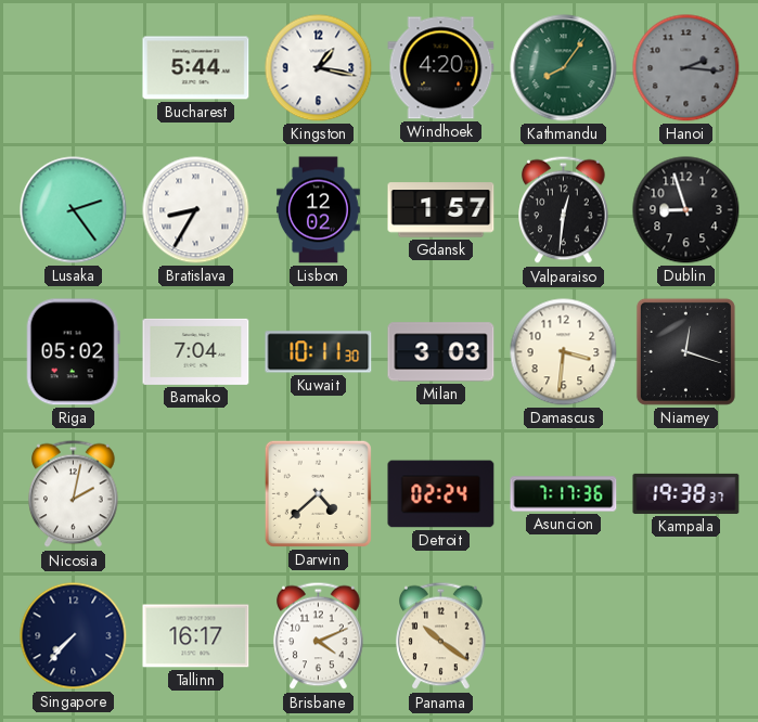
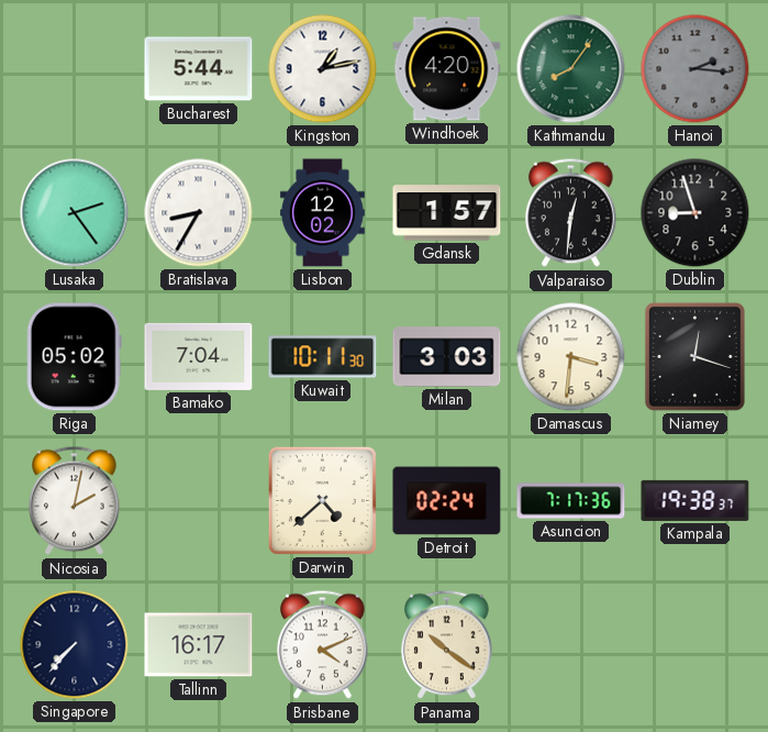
Kingston: 1:17 -> 1:13 (323, 69)
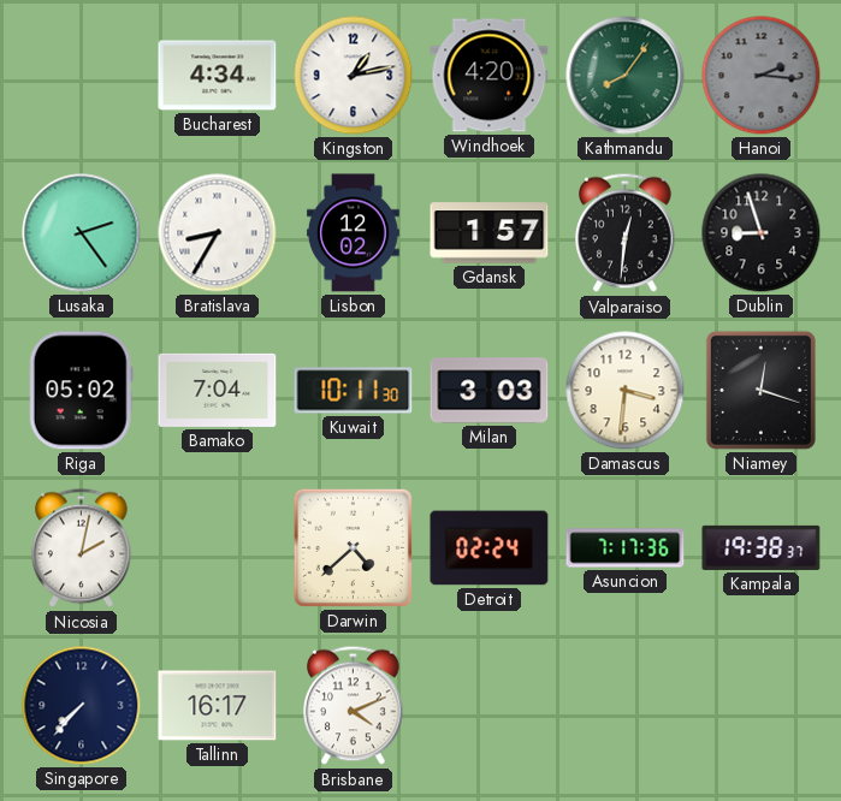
Bucharest: 5:44 -> 4:34 (218, 76)
Panama: 10:21 -> none (447, 645)
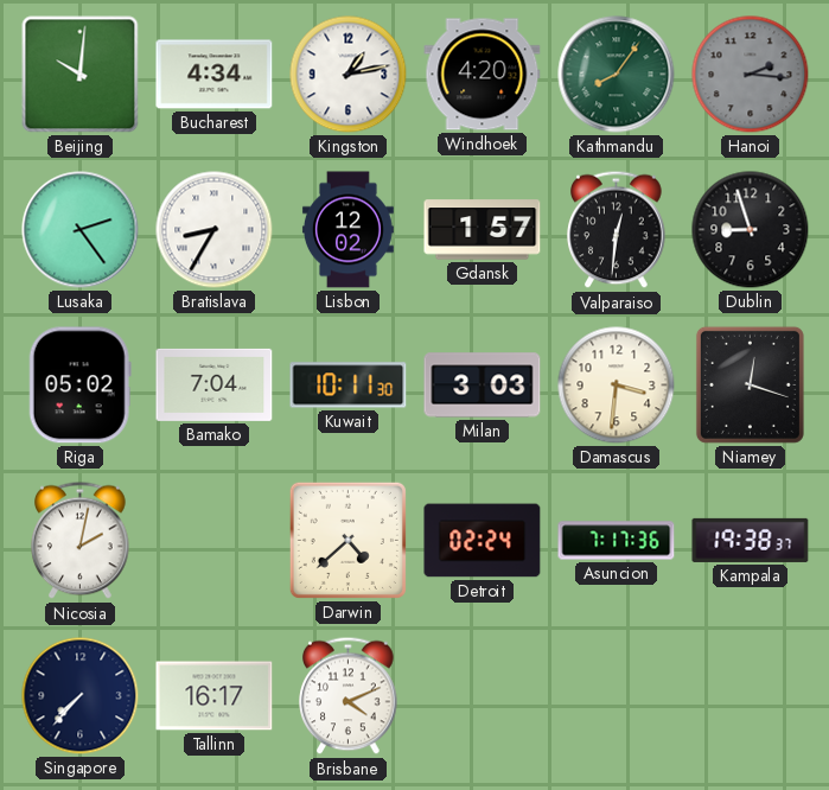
Beijing: none -> 10:01 (81, 75)
